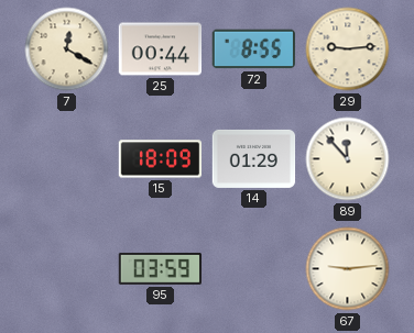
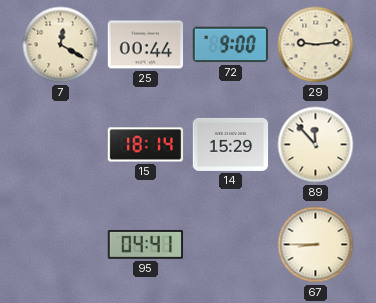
72: 8:55 -> 9:00 (230, 45)
15: 18:09 -> 18:14 (146, 145)
14: 01:29 -> 15:29 (231, 144)
95: 03:59 -> 04:41 (146, 244)
67: 9:14 -> 8:45 (316, 245)
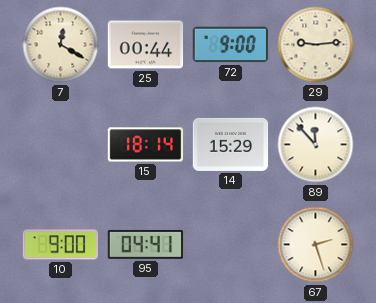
10: none -> 9:00 (61, 245)
67: 8:45 -> 2:27 (316, 245)
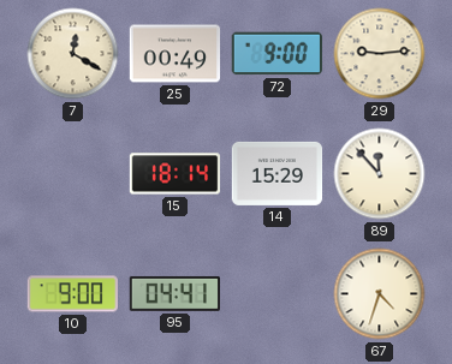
25: 00:44 -> 00:49 (176, 54)
67: 2:27 -> 4:33 (380, 294)
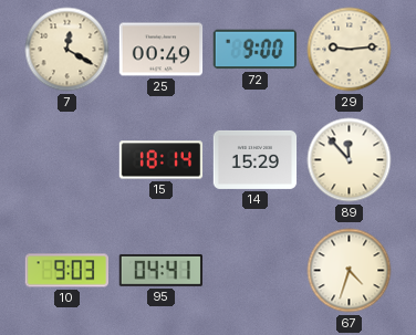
10: 9:00 -> 9:03 (67, 271)
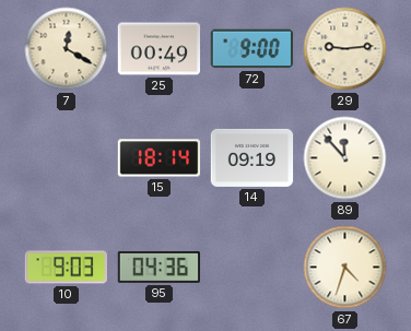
14: 15:29 -> 09:19 (253, 157)
95: 04:41 -> 04:36 (160, 267)
